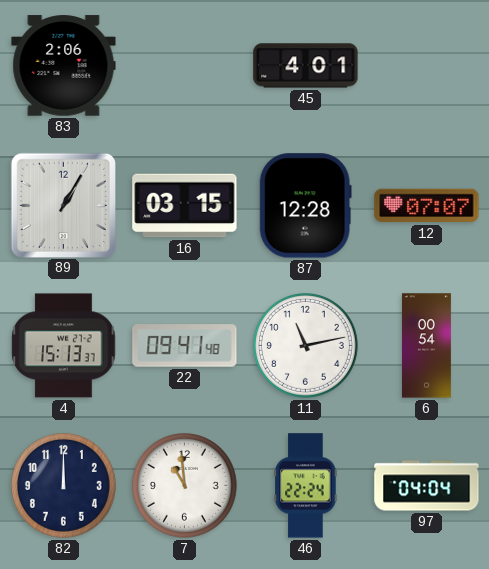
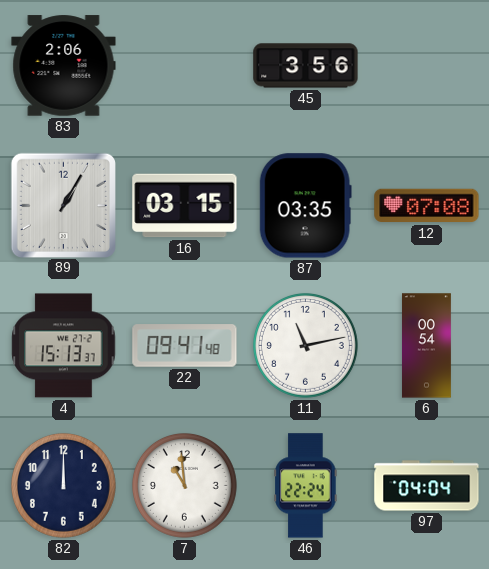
45: 4:01 -> 3:56 (306, 66)
87: 12:28 -> 03:35 (305, 206)
12: 07:07 -> 07:08 (427, 206)
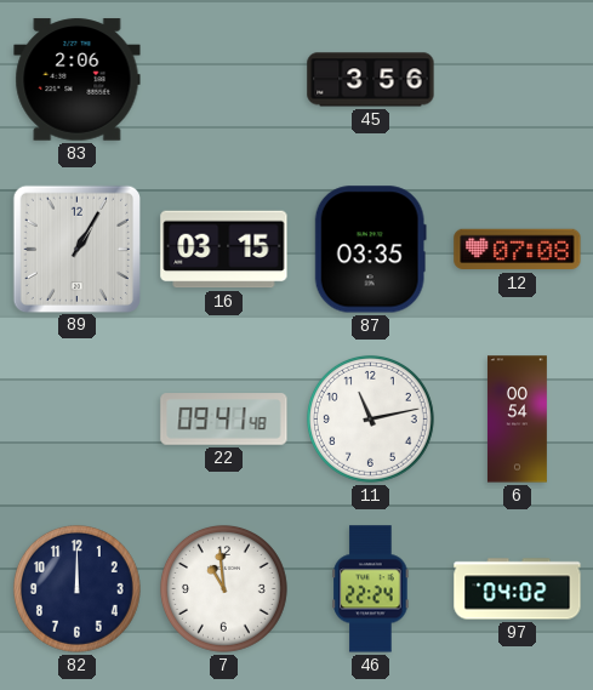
4: 15:13 -> none (64, 346)
97: 04:04 -> 04:02 (518, 589)
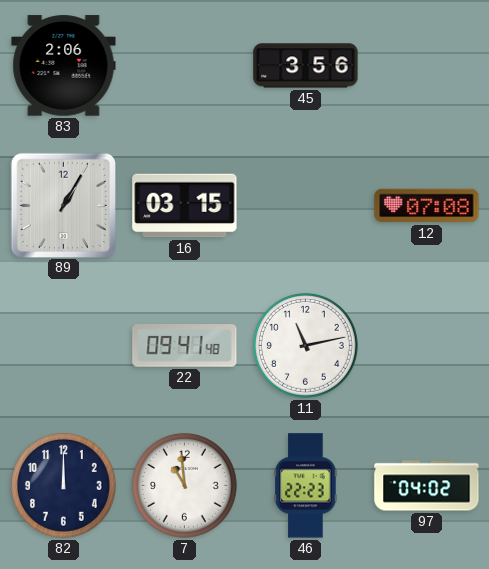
87: 03:35 -> none (370, 250)
6: 00:54 -> none (517, 420)
46: 22:24 -> 22:23 (306, 486)
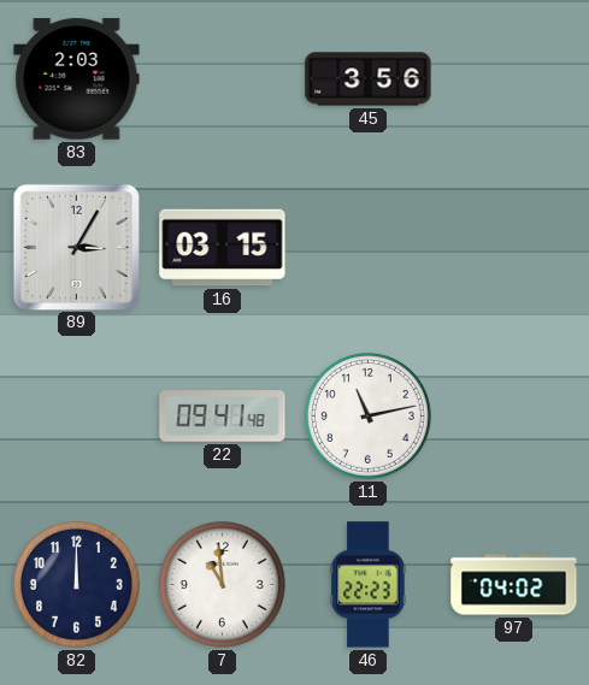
83: 2:06 -> 2:03 (77, 79)
89: 1:05 -> 3:05 (76, 247)
12: 07:08 -> none (427, 206)
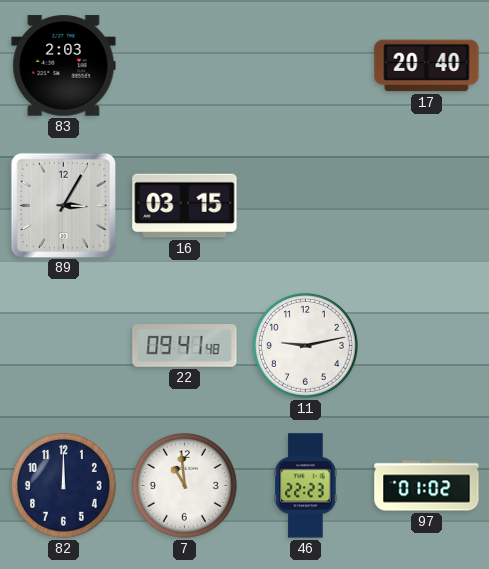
45: 3:56 -> none (369, 79)
17: none -> 20:40 (427, 66)
11: 11:13 -> 9:13 (305, 345)
97: 04:02 -> 01:02 (427, 486)
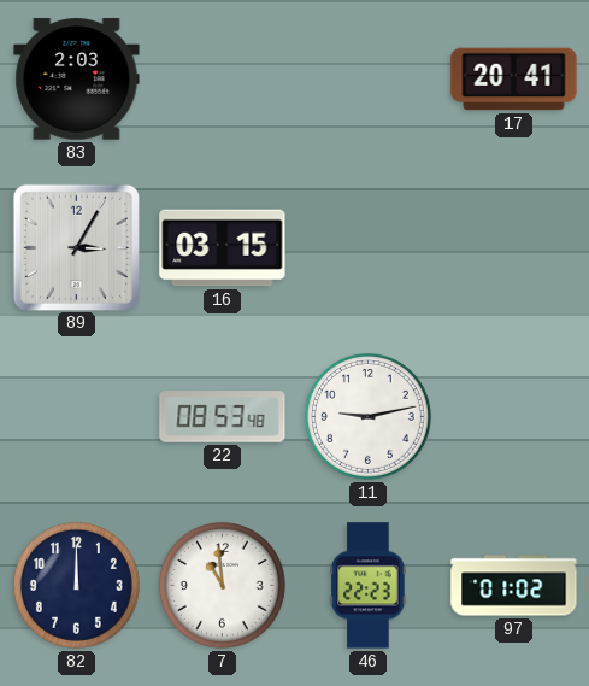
17: 20:40 -> 20:41 (514, 80)
22: 09:41 -> 08:53 (223, 417)
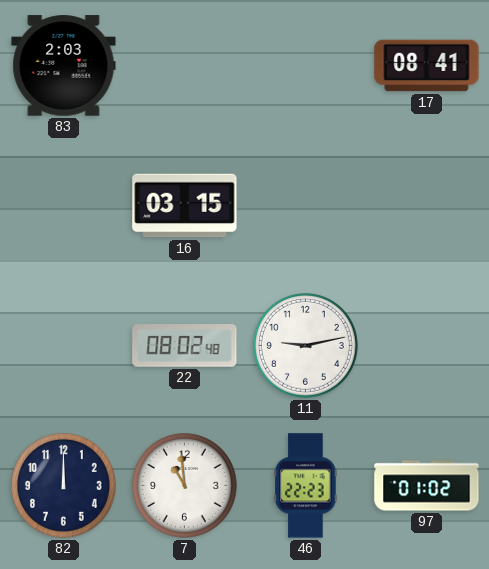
17: 20:41 -> 08:41 (427, 66)
89: 3:05 -> none (76, 247)
22: 08:53 -> 08:02 (185, 346)
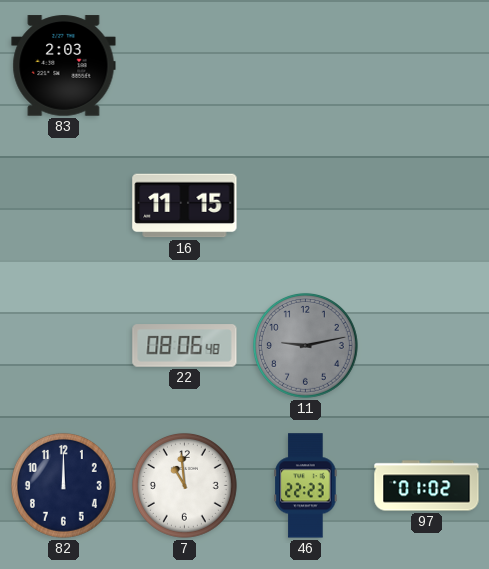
17: 08:41 -> none (427, 66)
16: 03:15 -> 11:15 (185, 206)
22: 08:02 -> 08:06 (185, 346)
11 dial: white -> grey (305, 345)
